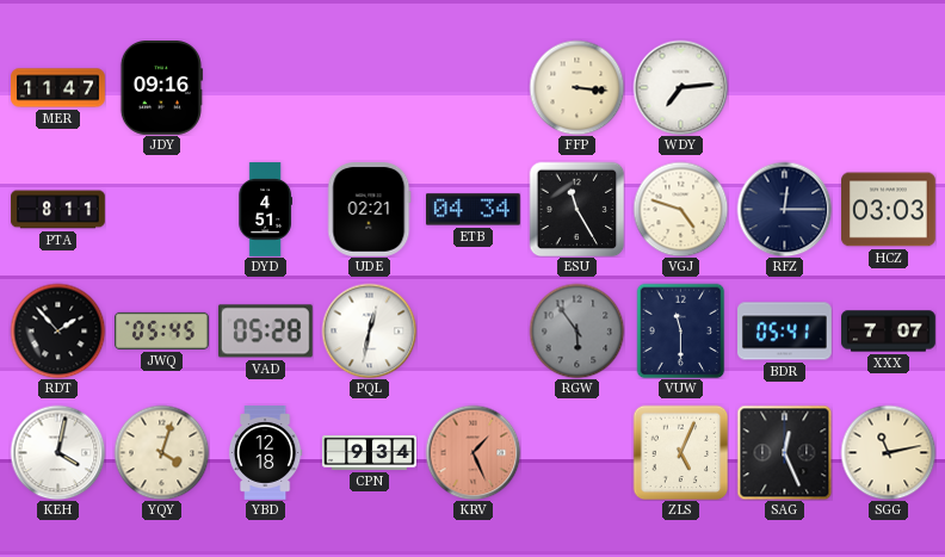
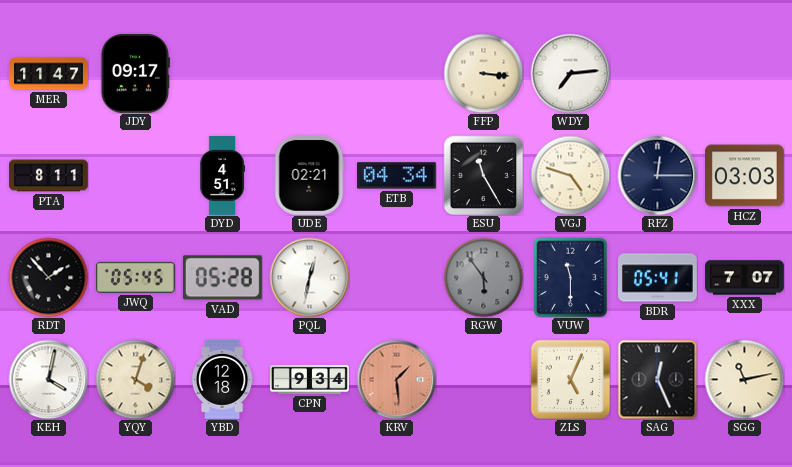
JDY: 09:16 -> 09:17 (135, 74)
KRV: 1:26 -> 1:29 (396, 379)
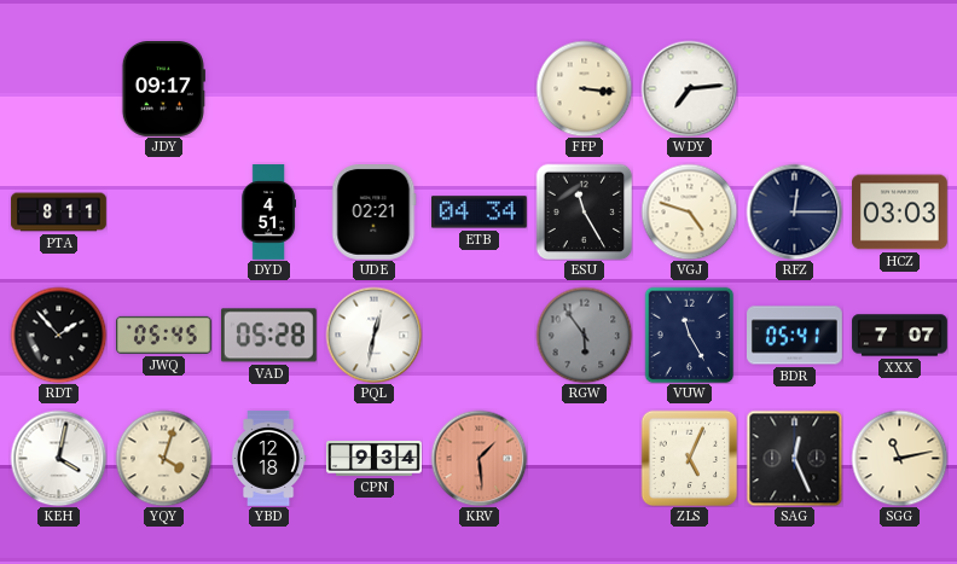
MER: 11:47 -> none (49, 74)
VUW: 11:30 -> 11:25 (690, 335)
